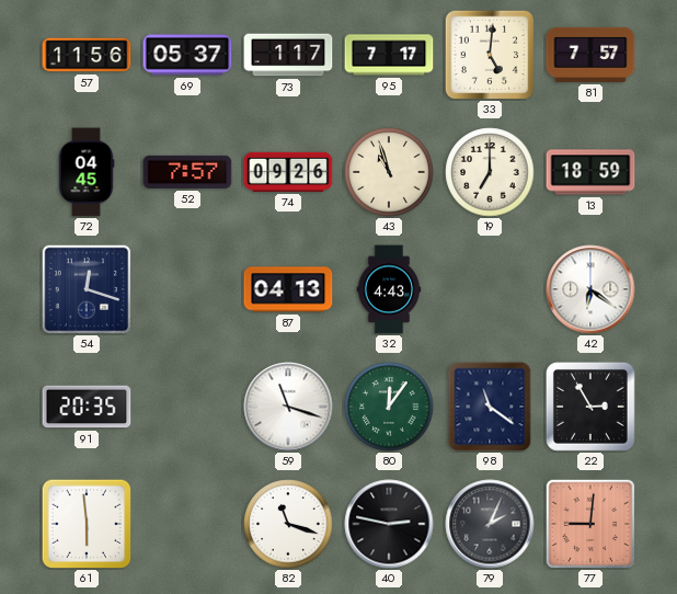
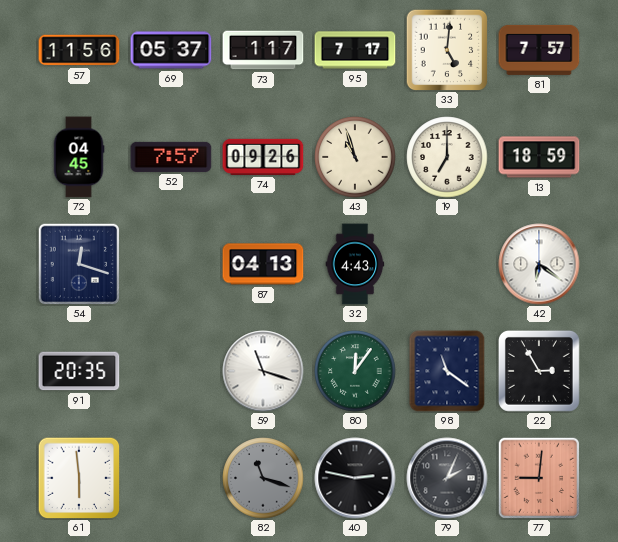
82 dial: white -> grey (263, 478)
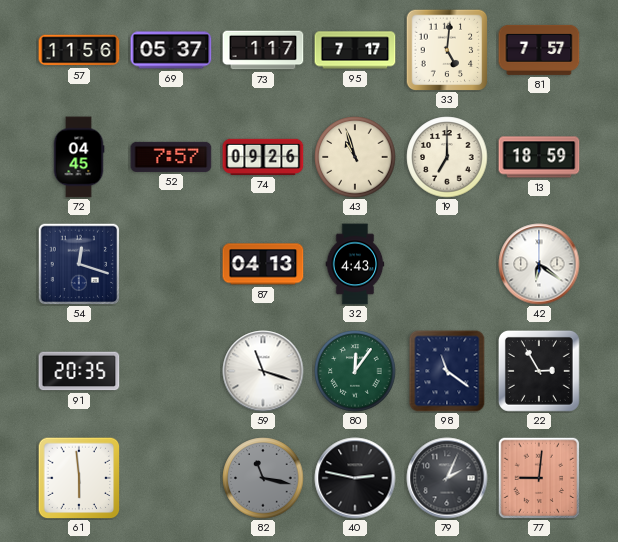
82: 11:18 -> 11:17 (263, 478)
